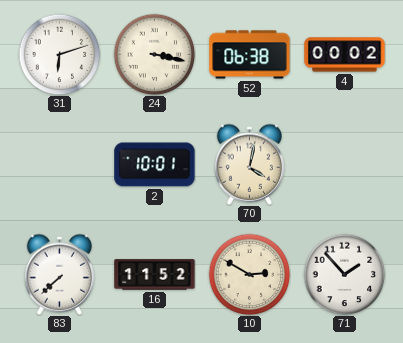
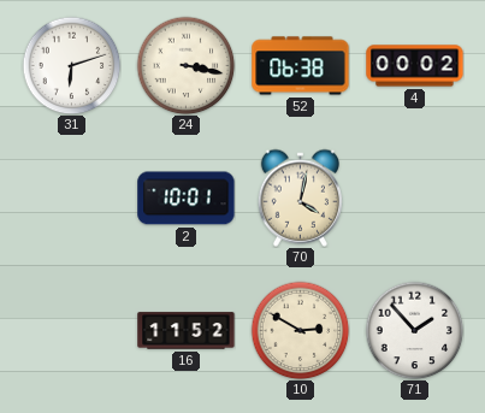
83: 7:38 -> none (59, 274)
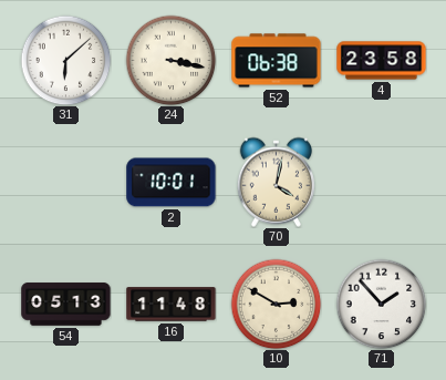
31: 6:12 -> 6:08 (65, 60)
4: 00:02 -> 23:58 (382, 61)
54: none -> 05:13 (66, 305)
16: 11:52 -> 11:48 (172, 305)
